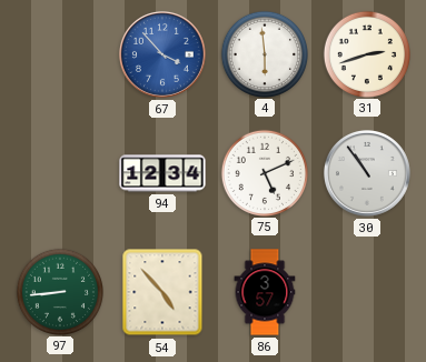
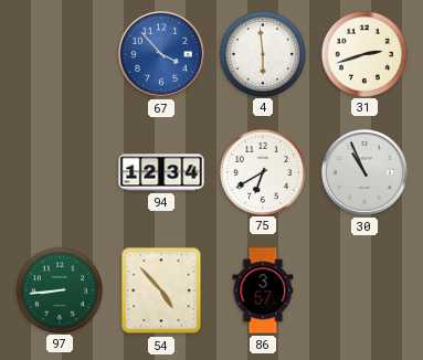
75: 5:11 -> 6:40 (262, 171)
30: 10:54 -> 10:56 (364, 172)
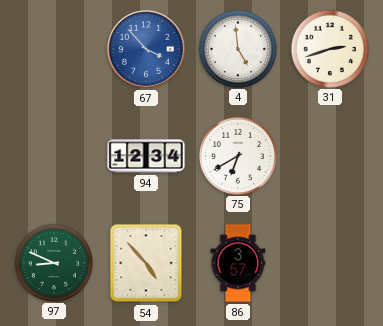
4: 5:59 -> 4:59 (237, 48)
30: 10:56 -> none (364, 172)
97: 8:44 -> 8:49 (53, 262)
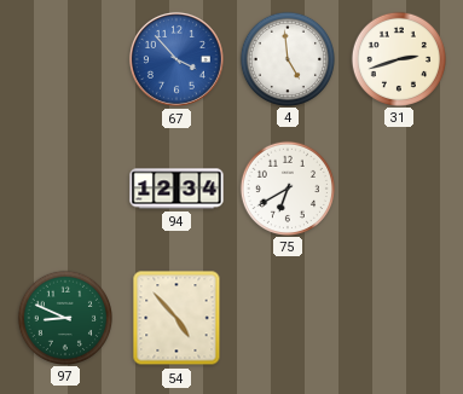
86: 3:57 -> none (238, 263)
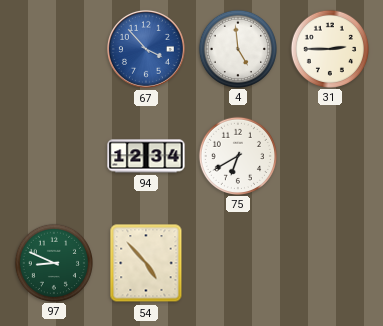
31: 2:42 -> 2:45 (329, 48)
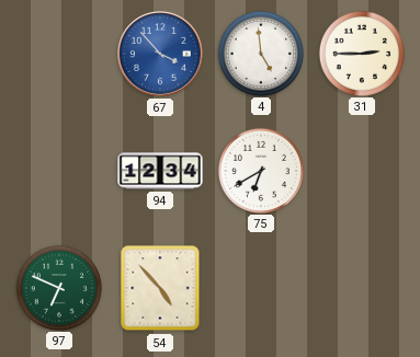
97: 8:49 -> 6:49 (58, 287)
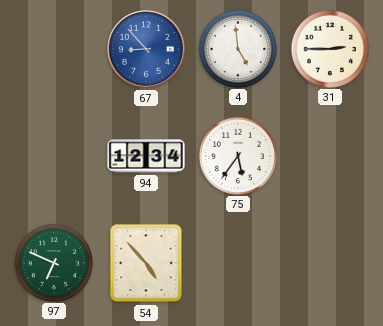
67: 3:53 -> 8:53 (146, 49)
75: 6:40 -> 5:36 (237, 155)
